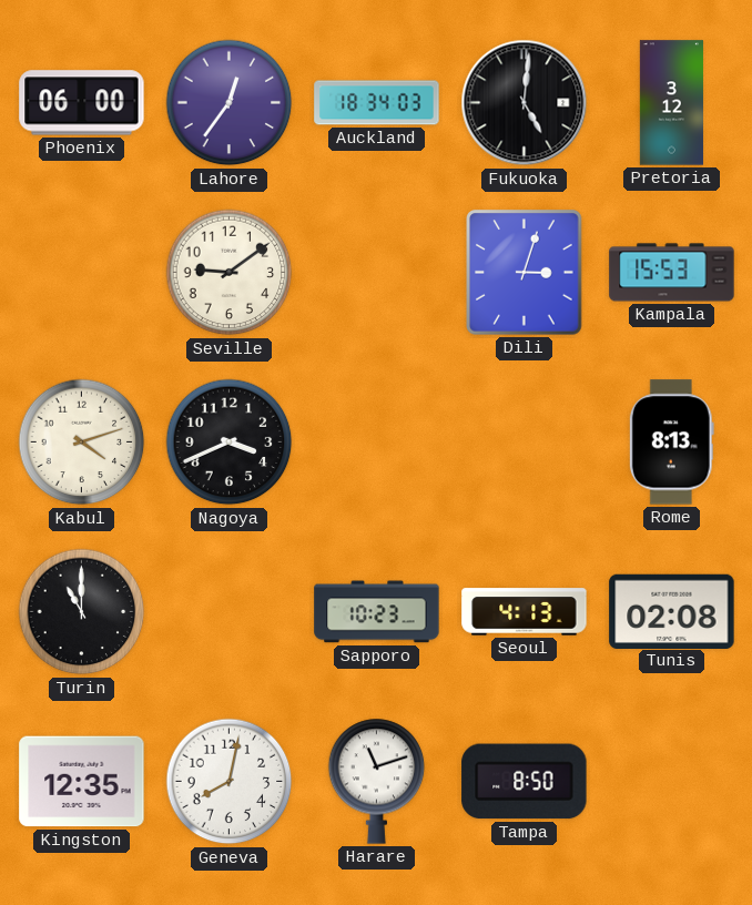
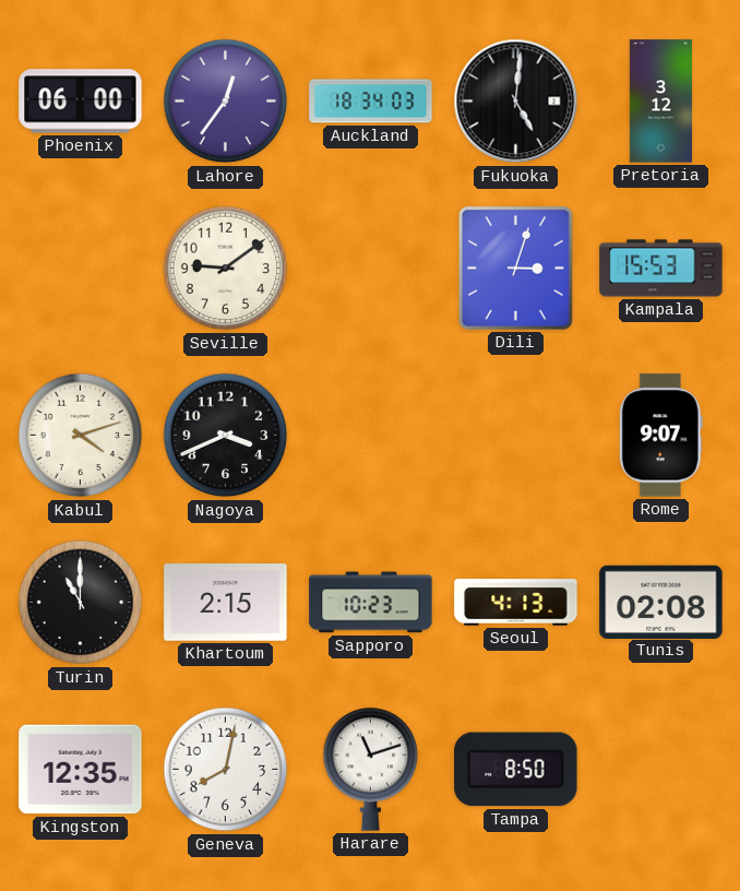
Rome: 8:13 -> 9:07 (660, 436)
Khartoum: none -> 2:15 (226, 603)
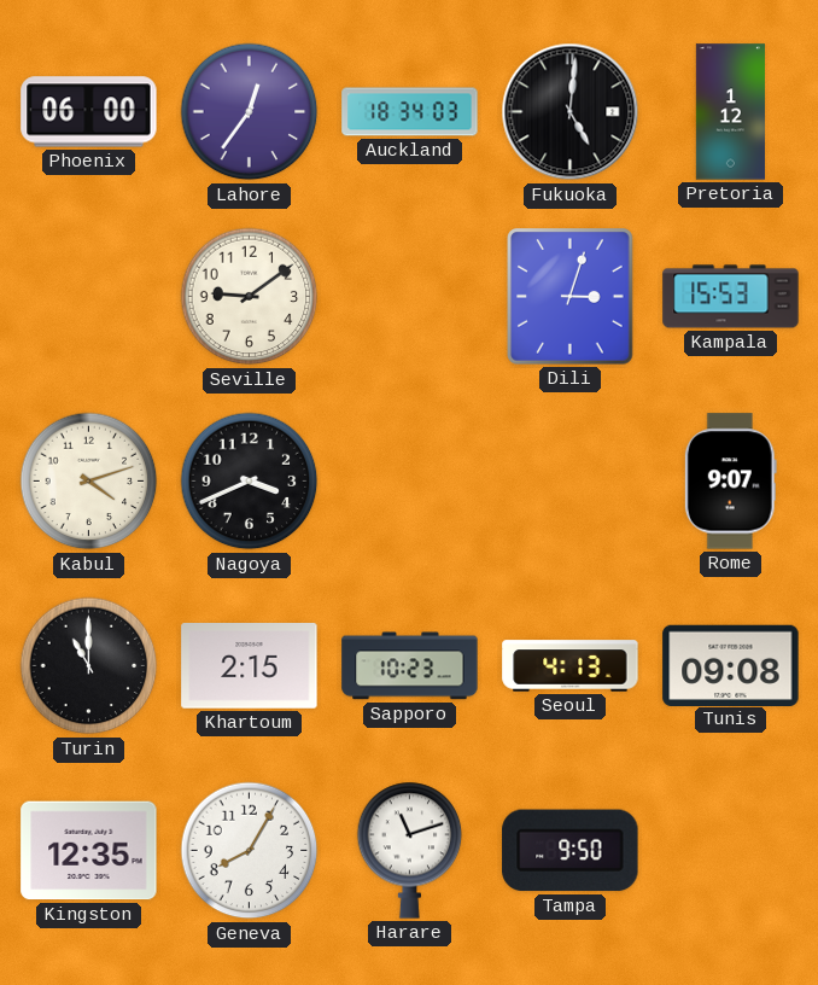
Pretoria: 3:12 -> 1:12 (730, 112)
Tunis: 02:08 -> 09:08 (731, 665)
Geneva: 8:02 -> 8:05 (250, 851)
Tampa: 8:50 -> 9:50 (571, 851)
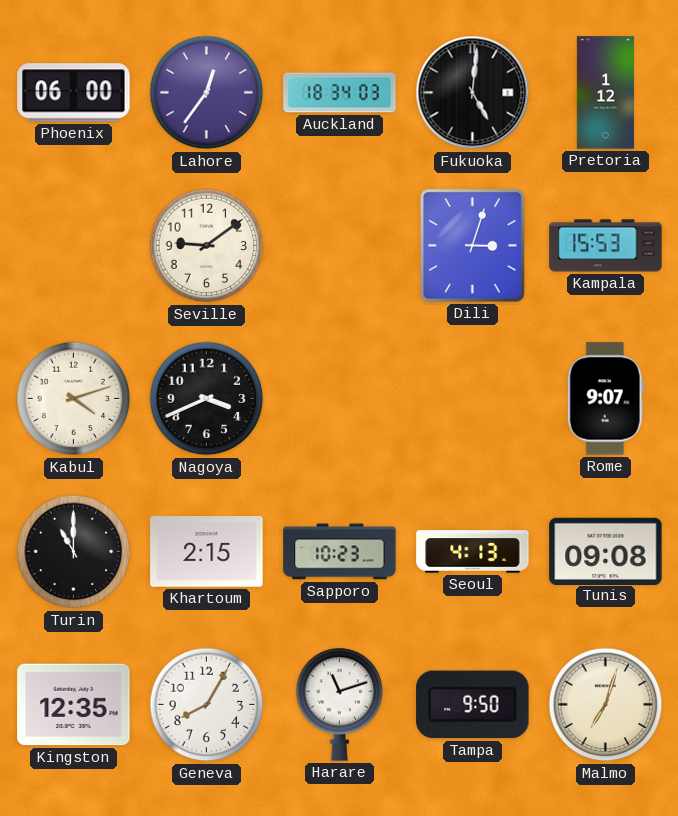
Malmo: none -> 7:03 (606, 705)
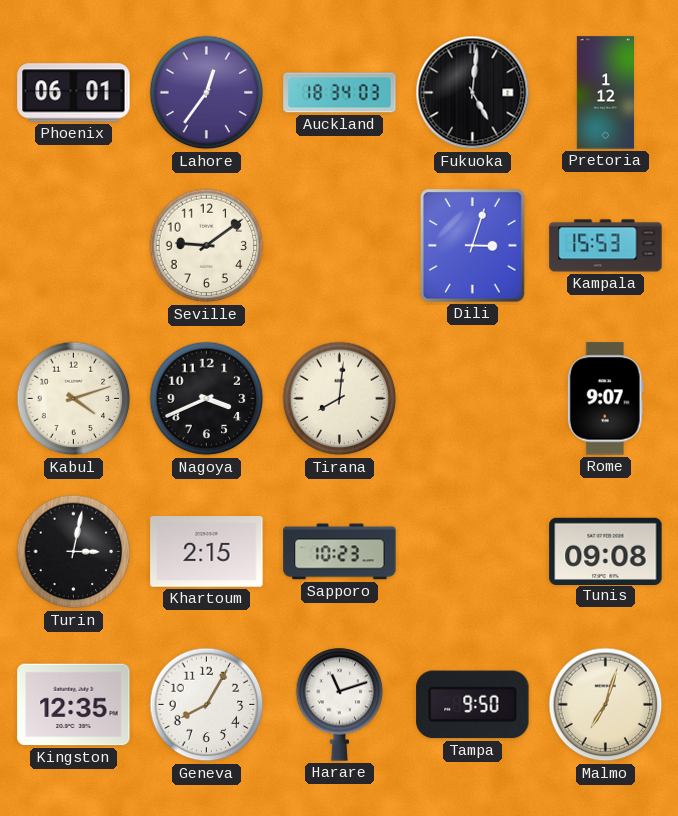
Phoenix: 06:00 -> 06:01 (74, 93)
Tirana: none -> 8:01 (340, 399)
Turin: 11:00 -> 3:02 (74, 552)
Seoul: 4:13 -> none (473, 552)
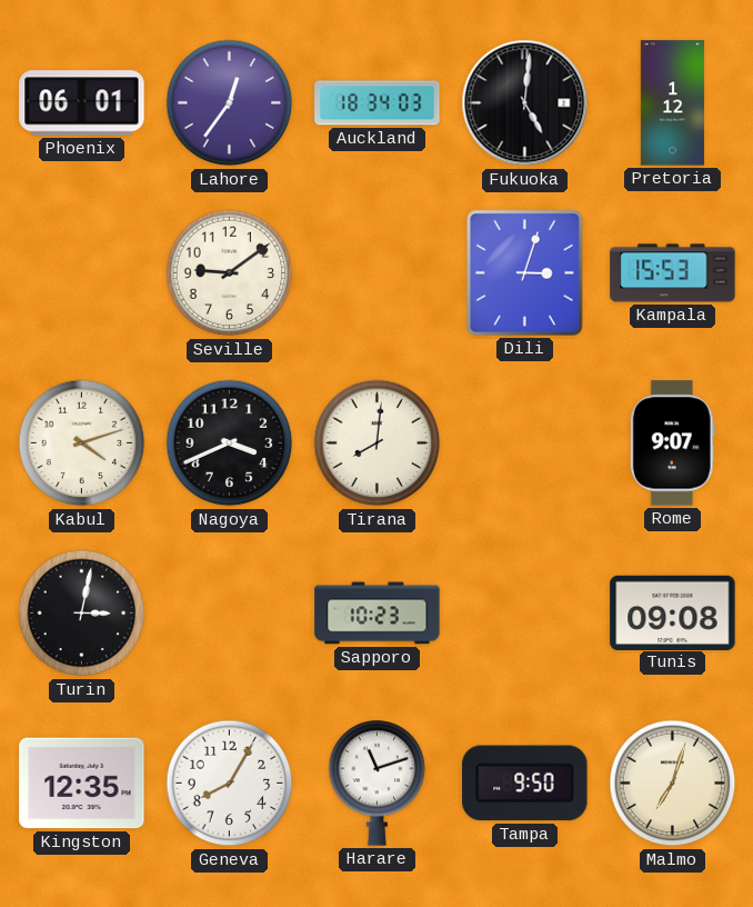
Khartoum: 2:15 -> none (207, 552)
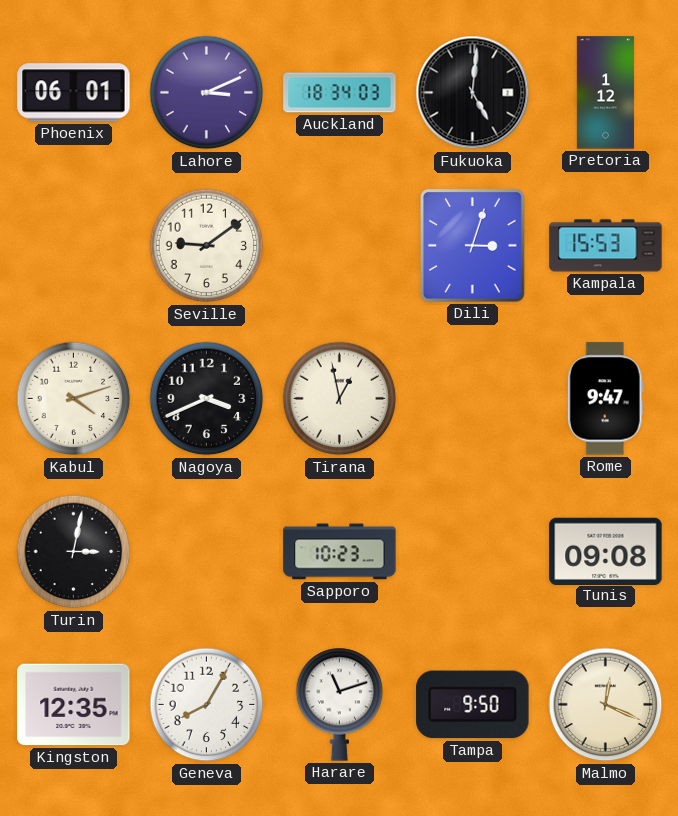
Lahore: 12:36 -> 3:11 (207, 93)
Tirana: 8:01 -> 12:58 (340, 399)
Rome: 9:07 -> 9:47 (605, 399)
Malmo: 7:03 -> 12:19 (606, 705)
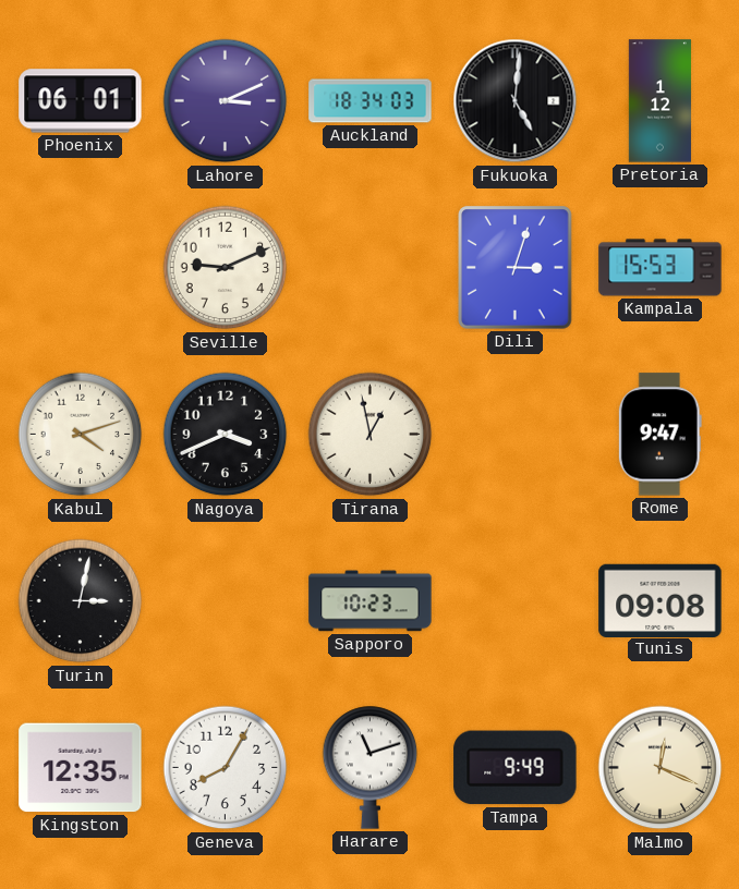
Seville: 9:09 -> 9:11 (226, 268)
Tampa: 9:50 -> 9:49 (516, 768)
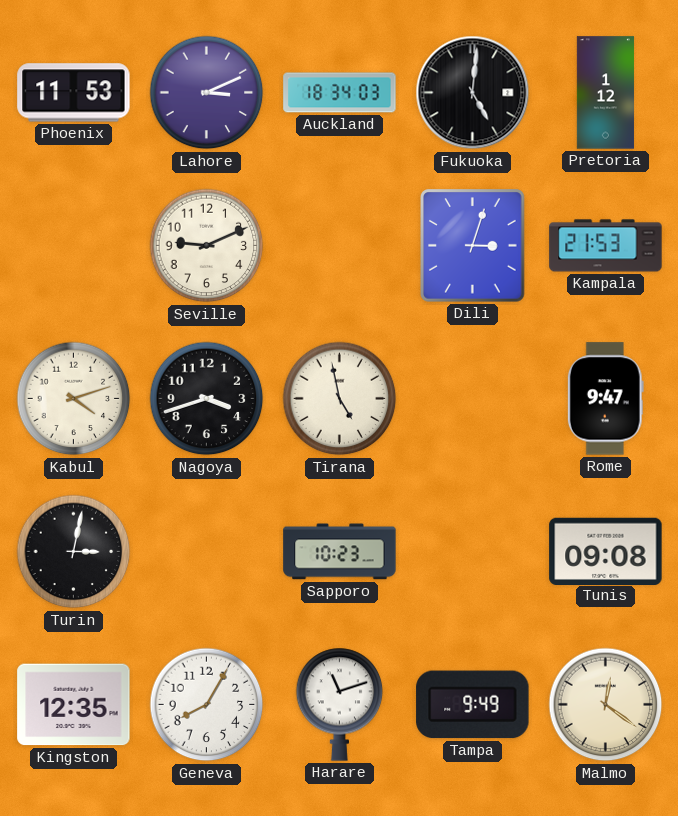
Phoenix: 06:01 -> 11:53 (74, 93)
Kampala: 15:53 -> 21:53 (606, 246)
Nagoya: 3:41 -> 3:42 (207, 399)
Tirana: 12:58 -> 4:58 (340, 399)
Malmo: 12:19 -> 12:21 (606, 705)
